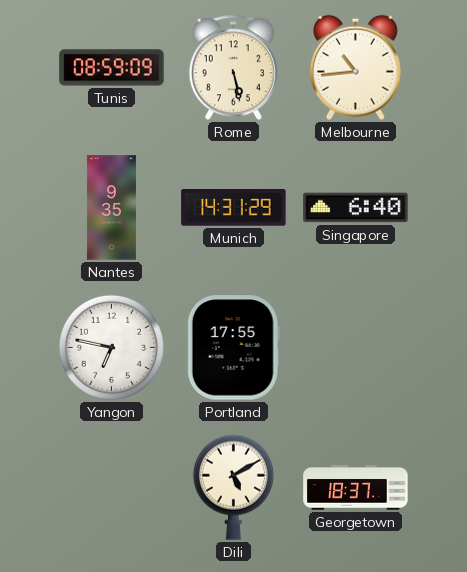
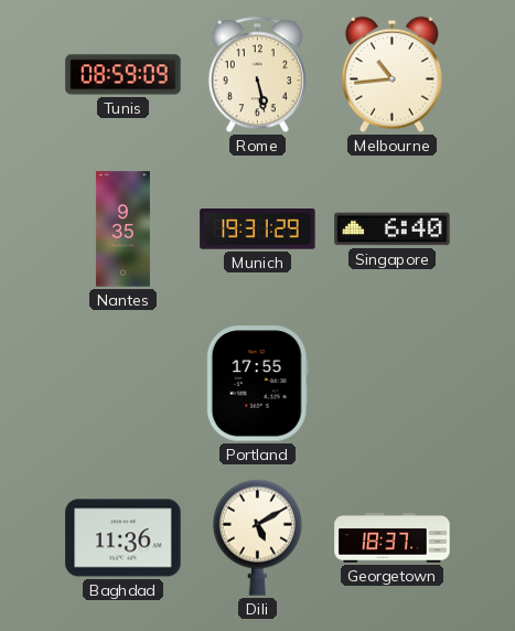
Munich: 14:31 -> 19:31 (258, 229)
Yangon: 6:47 -> none (111, 347)
Baghdad: none -> 11:36 (124, 538)
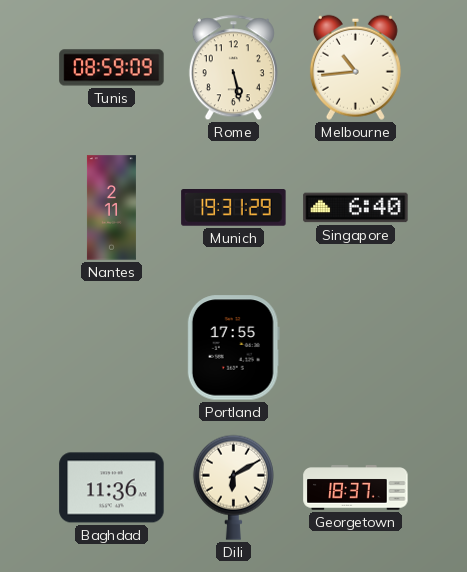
Nantes: 9:35 -> 2:11 (111, 208)
Dili: 5:10 -> 6:10 (233, 487)
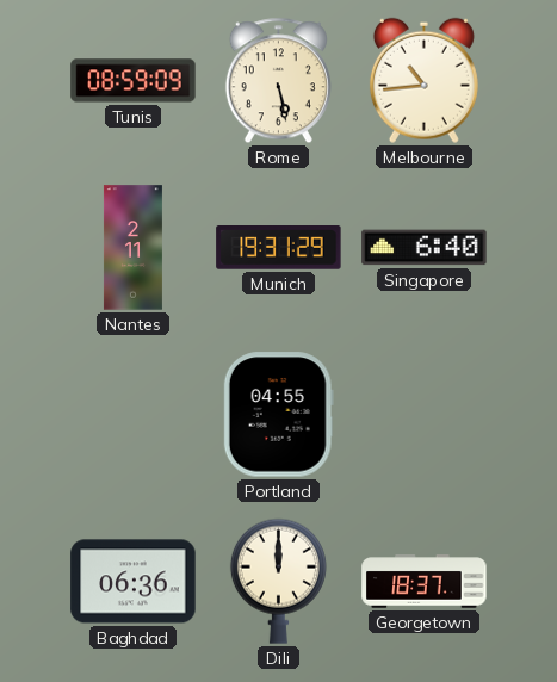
Portland: 17:55 -> 04:55 (278, 415)
Baghdad: 11:36 -> 06:36 (134, 582)
Dili: 6:10 -> 12:00 (278, 581)
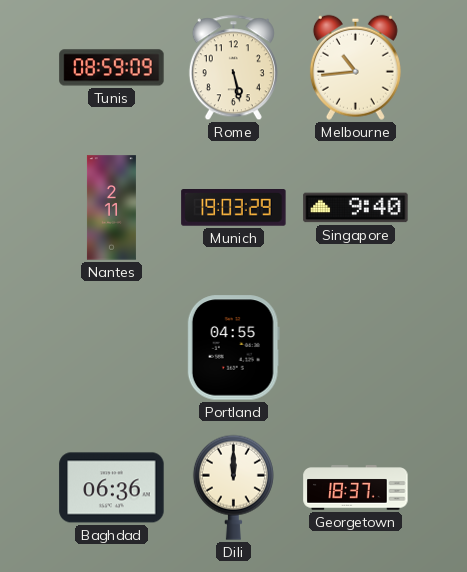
Munich: 19:31 -> 19:03 (234, 208)
Singapore: 6:40 -> 9:40 (356, 208)
